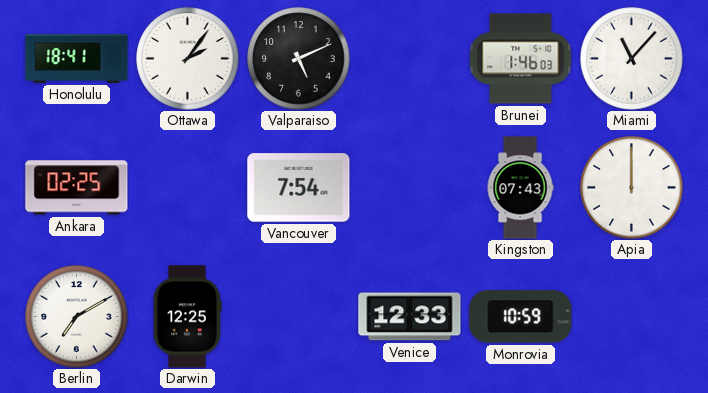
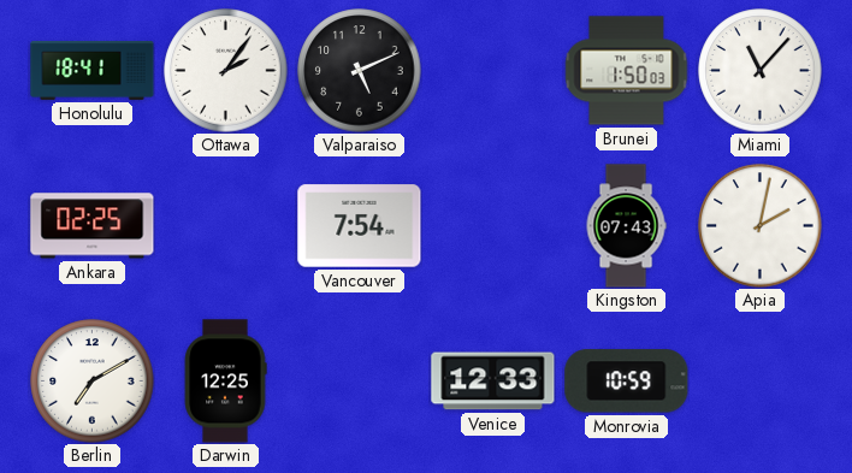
Brunei: 1:46 -> 1:50 (627, 71)
Apia: 12:00 -> 2:02 (761, 226)
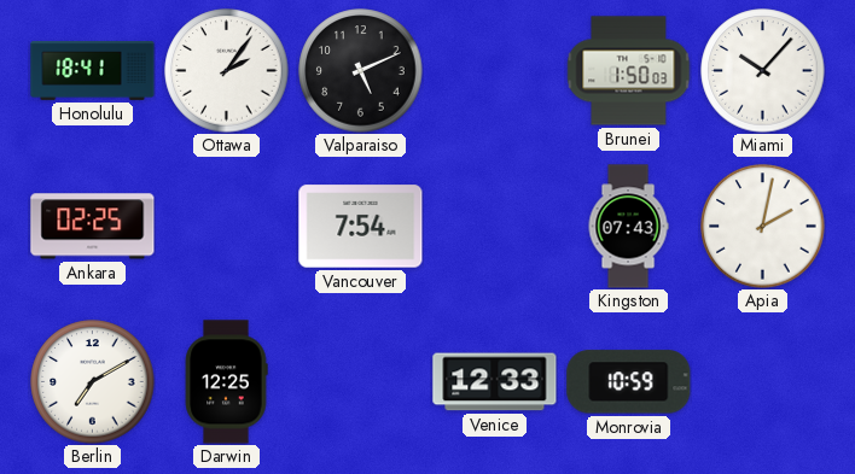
Miami: 11:07 -> 10:07 (763, 71)
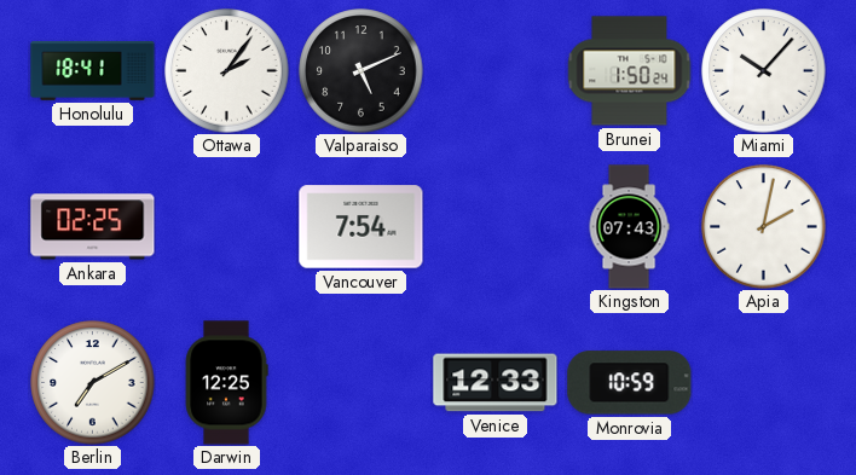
Brunei: 1:50:03 -> 1:50:24 (630, 71)
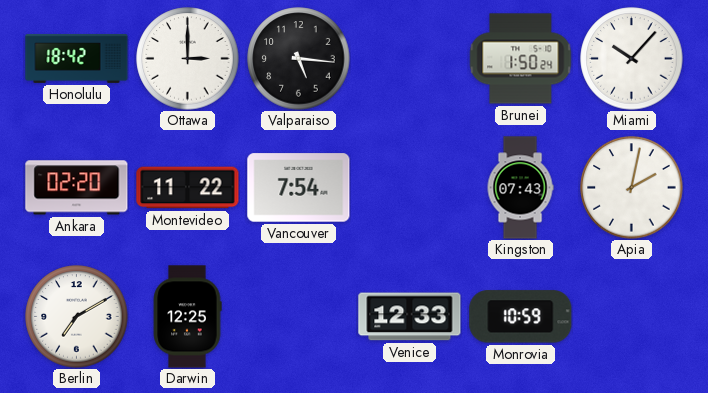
Honolulu: 18:41 -> 18:42 (77, 58)
Ottawa: 2:06 -> 3:00 (188, 59)
Valparaiso: 5:11 -> 5:16 (299, 59)
Ankara: 02:25 -> 02:20 (77, 188)
Montevideo: none -> 11:22 (188, 188)
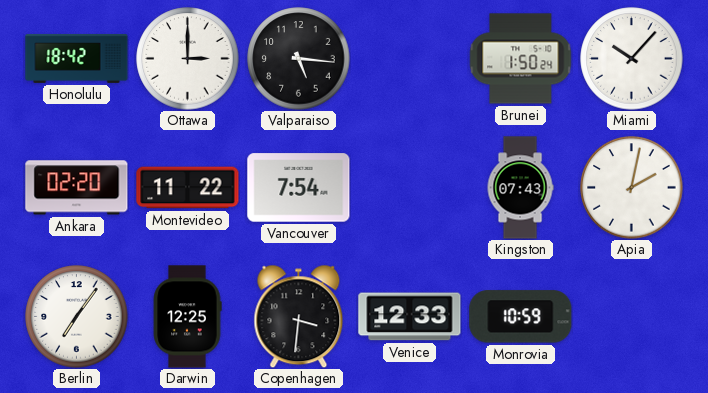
Berlin: 7:10 -> 7:06 (77, 317)
Copenhagen: none -> 3:31 (299, 316)
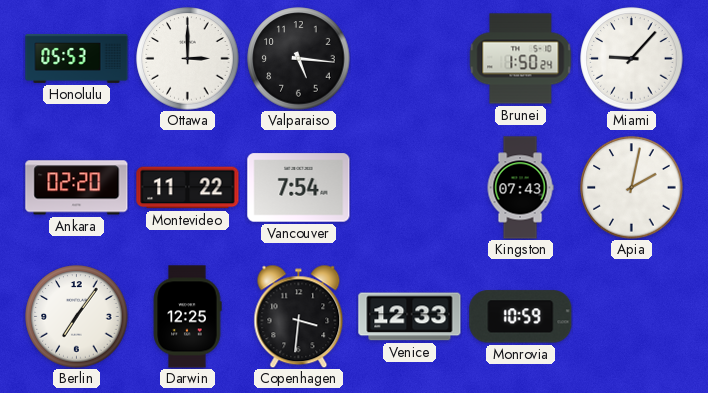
Honolulu: 18:42 -> 05:53 (77, 58)
Miami: 10:07 -> 9:07 (632, 59)
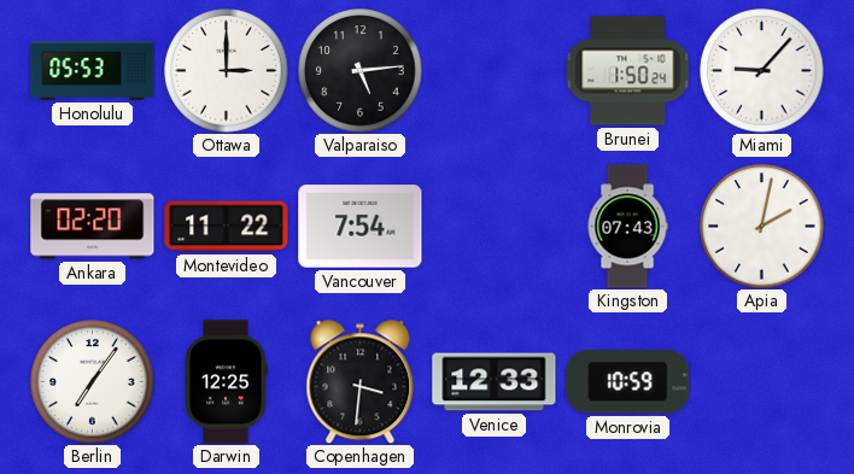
Valparaiso: 5:16 -> 5:14 (361, 71)
